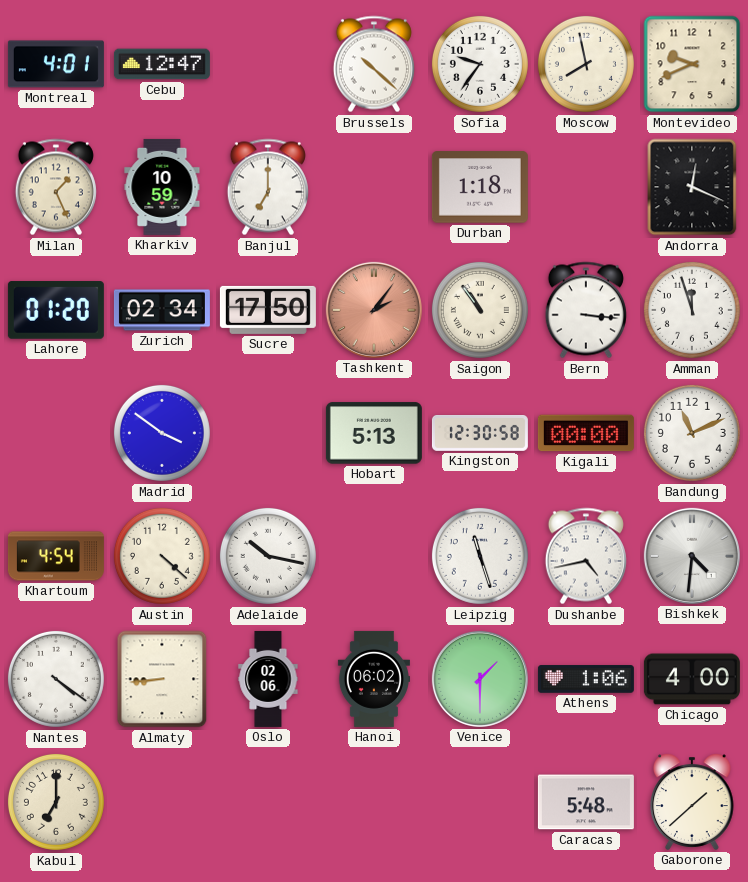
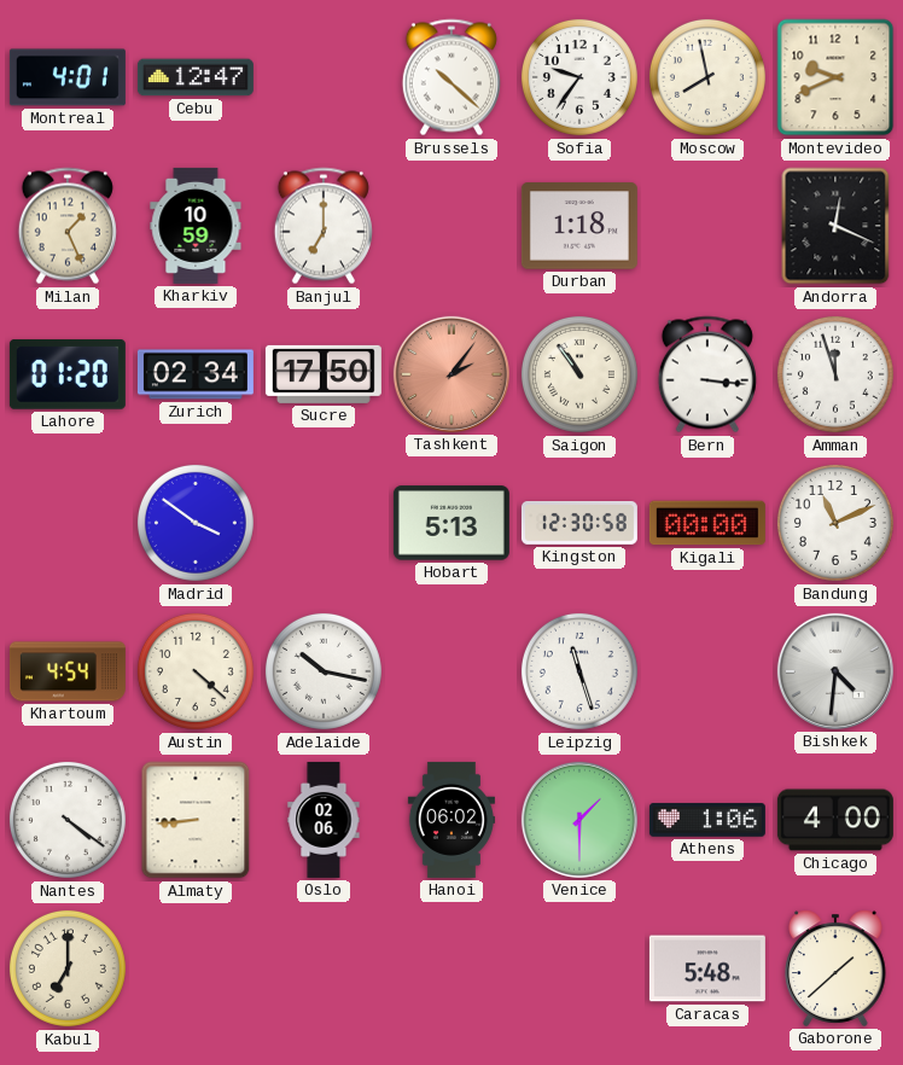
Dushanbe: 4:43 -> none (586, 556)
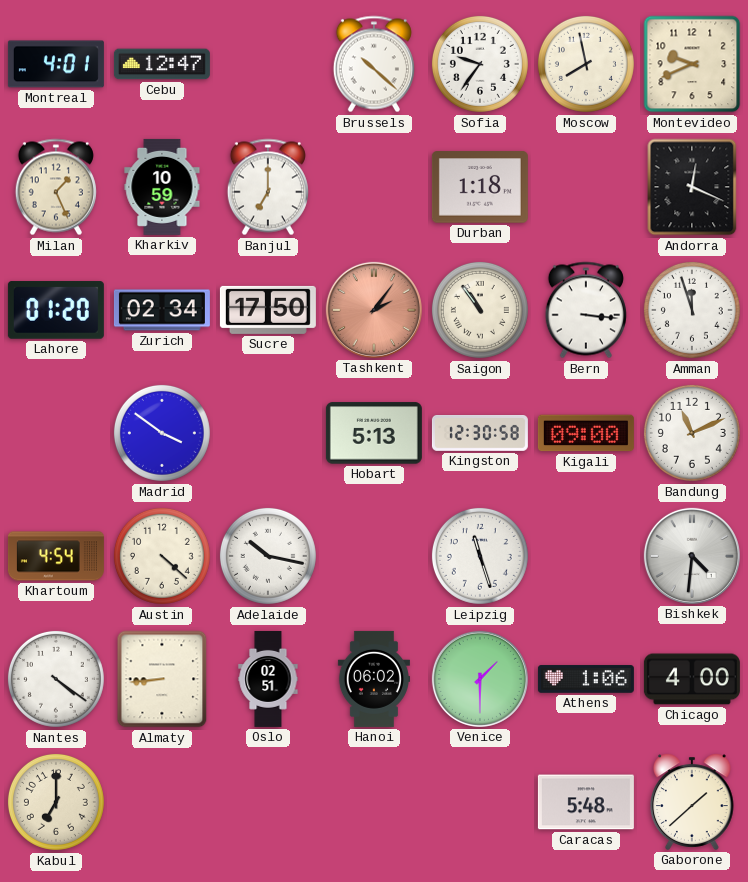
Kigali: 00:00 -> 09:00 (586, 433)
Oslo: 02:06 -> 02:51 (268, 679)
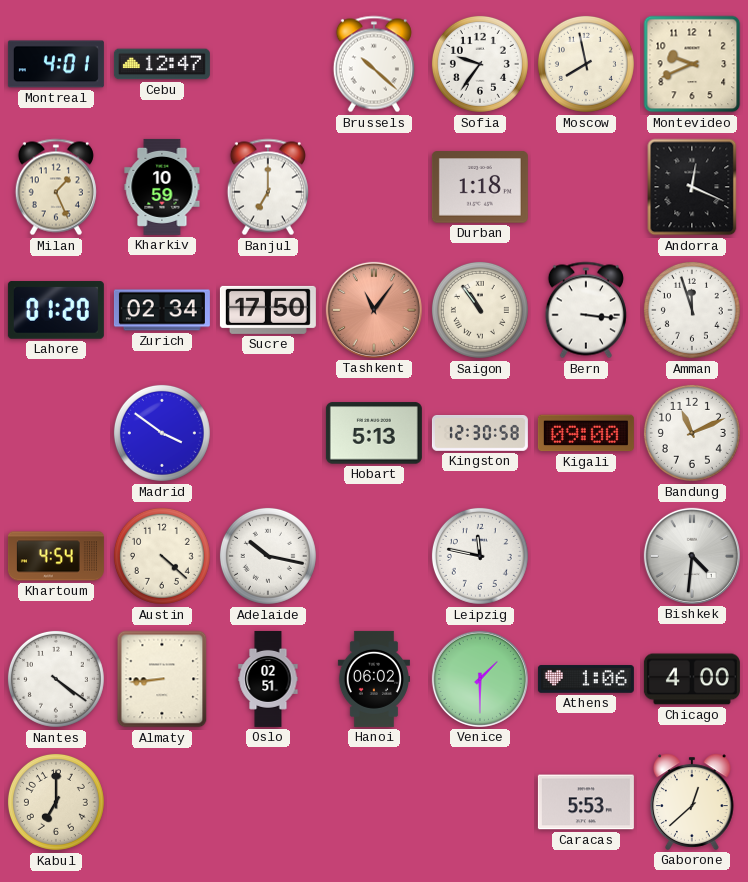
Tashkent: 2:06 -> 11:06 (374, 310)
Leipzig: 11:27 -> 11:47 (480, 556)
Caracas: 5:48 -> 5:53 (586, 802)
Gaborone: 1:38 -> 12:38 (693, 802)
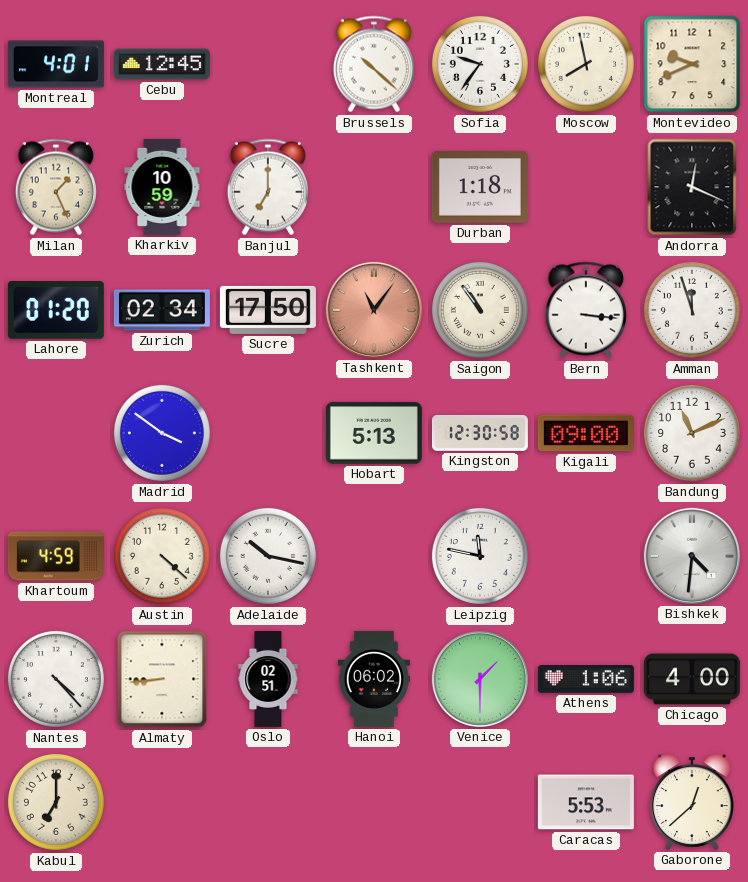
Cebu: 12:47 -> 12:45 (162, 64)
Khartoum: 4:54 -> 4:59 (56, 556)
Nantes: 4:21 -> 4:23 (56, 679)
